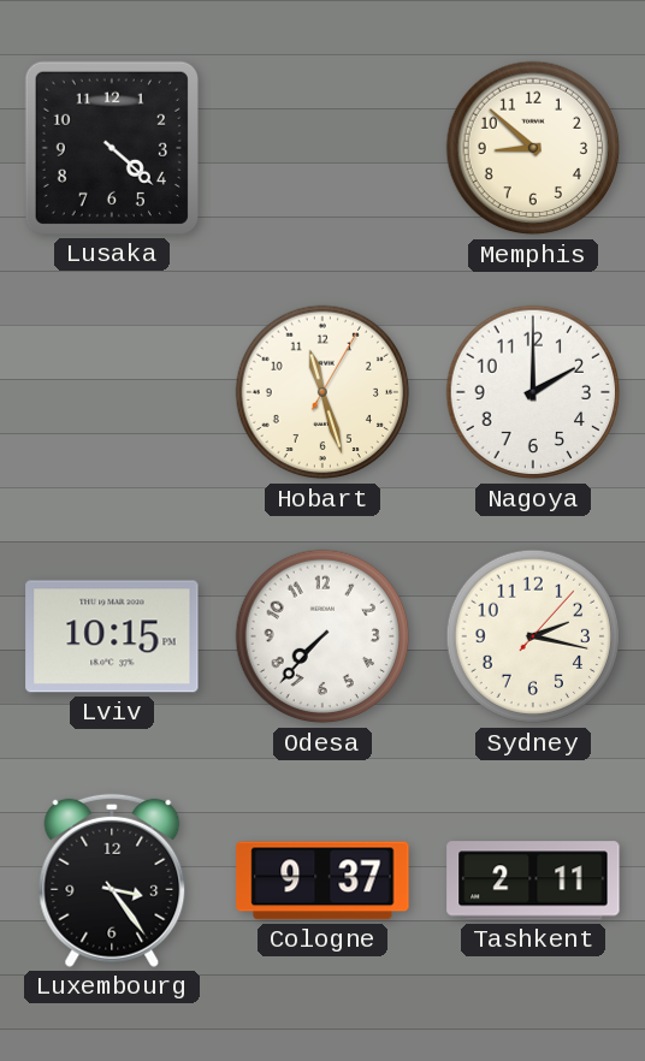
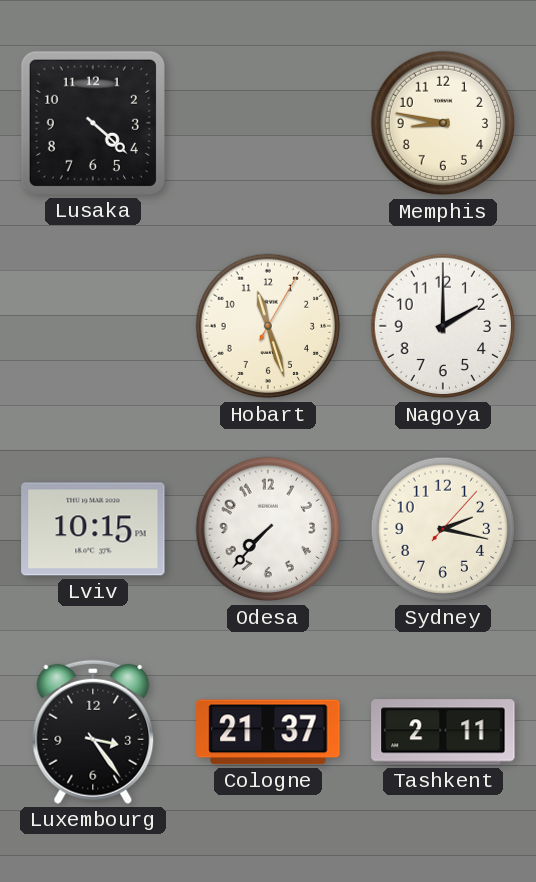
Memphis: 8:52 -> 8:47 (443, 123)
Cologne: 9:37 -> 21:37 (268, 732)
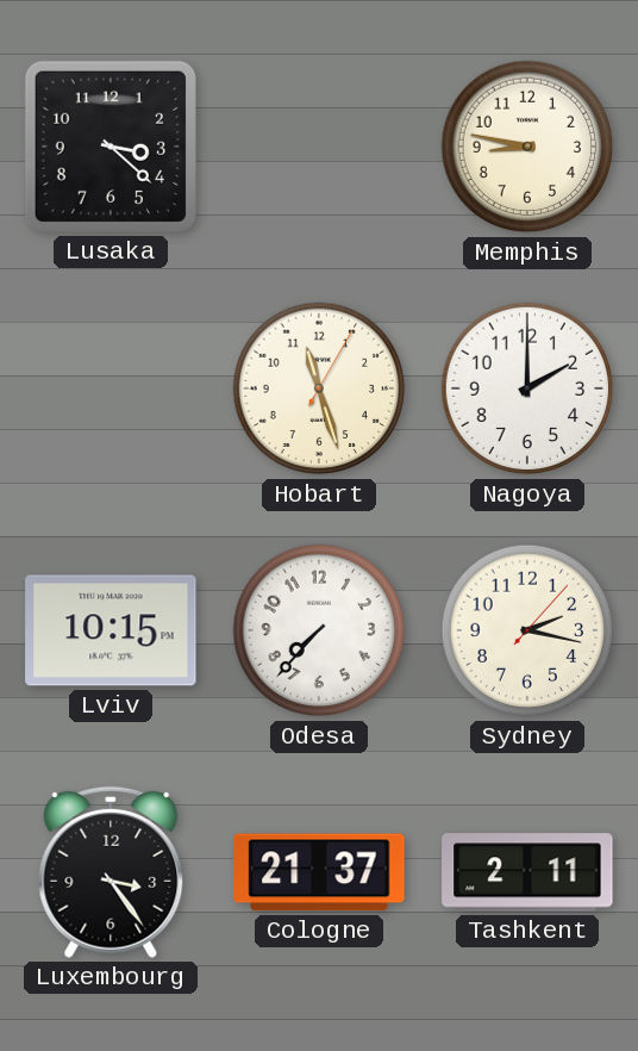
Lusaka: 4:22 -> 3:22 (111, 147)
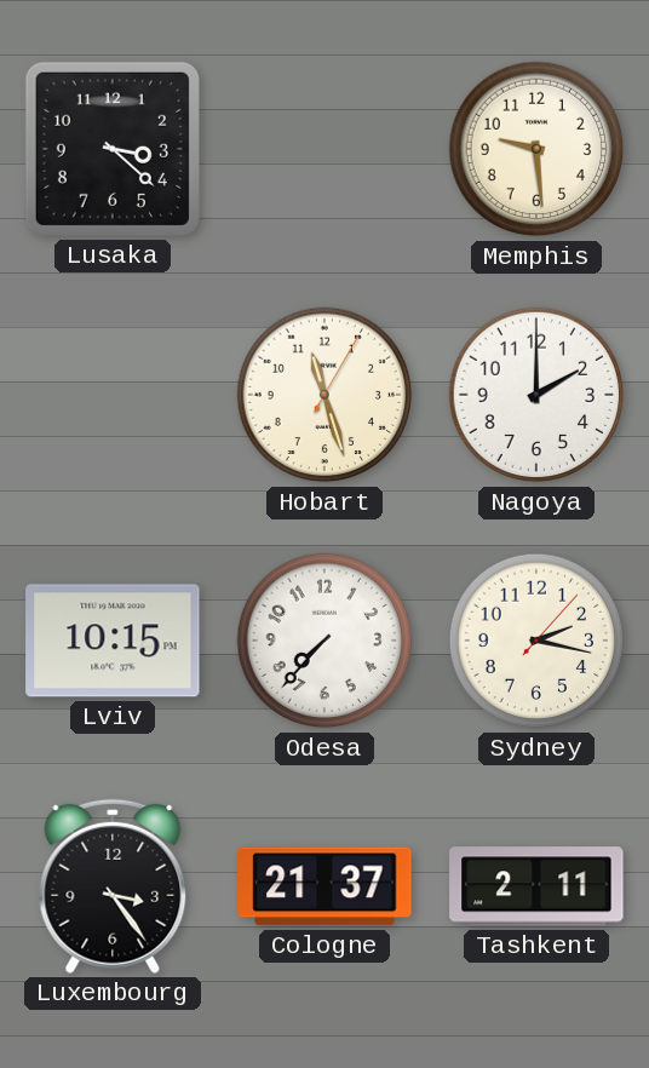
Memphis: 8:47 -> 9:29 (536, 149)
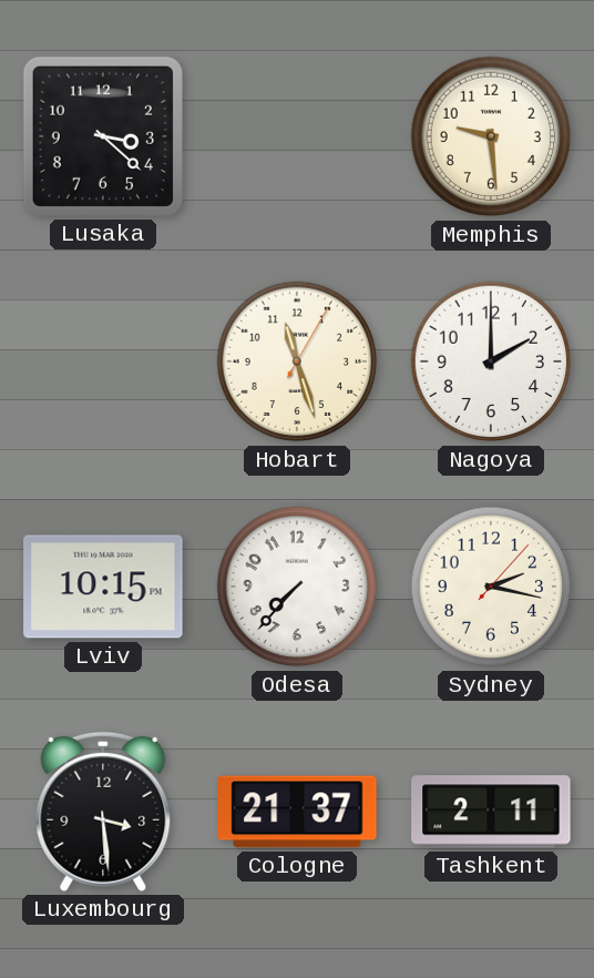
Luxembourg: 3:24 -> 3:29 (103, 812)
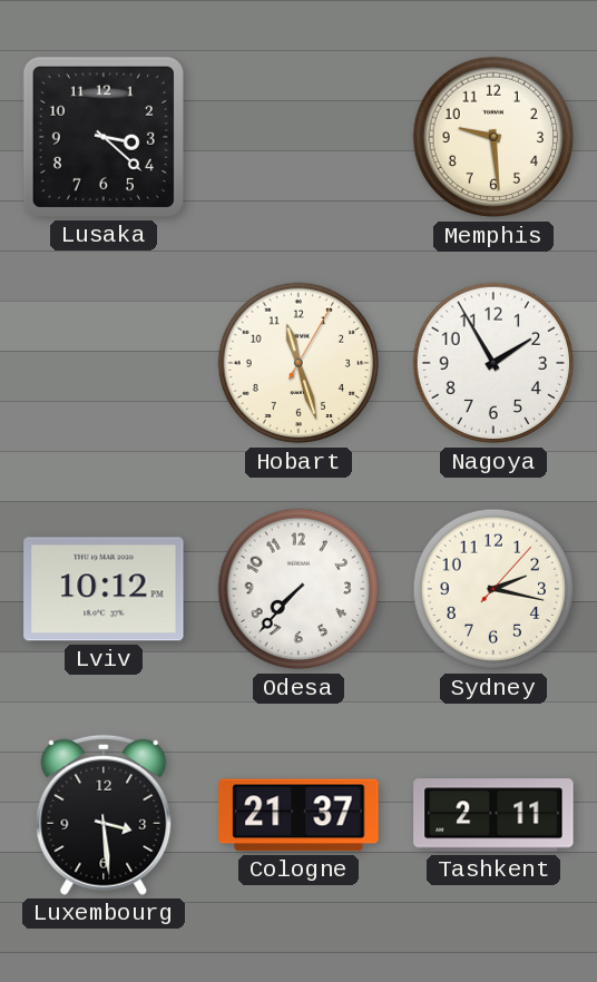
Nagoya: 2:00 -> 1:55 (493, 363)
Lviv: 10:15 -> 10:12 (104, 589)
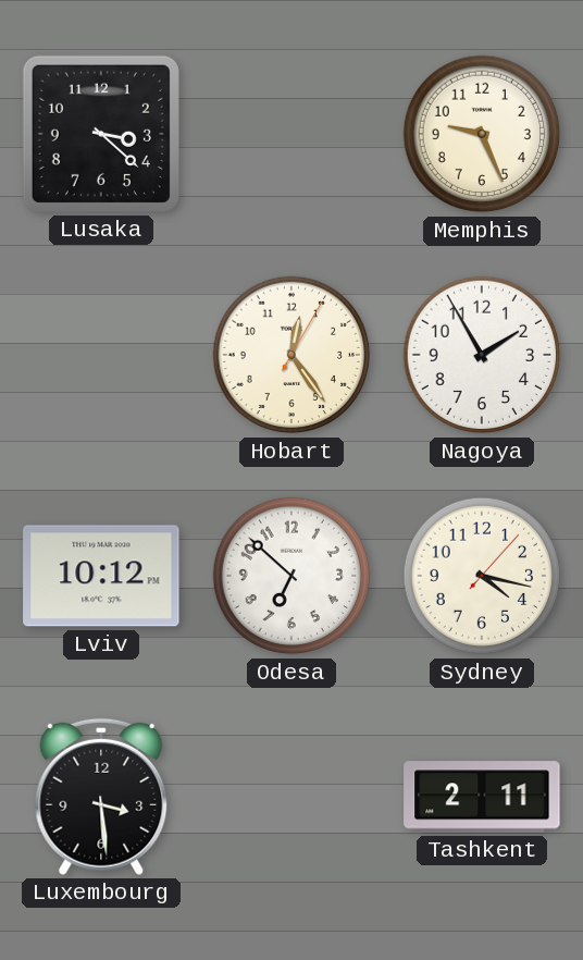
Memphis: 9:29 -> 9:26 (482, 134)
Hobart: 11:27 -> 12:24 (291, 355)
Odesa: 7:37 -> 6:52 (291, 576)
Sydney: 2:17 -> 4:17 (482, 576)
Cologne: 21:37 -> none (298, 815)
